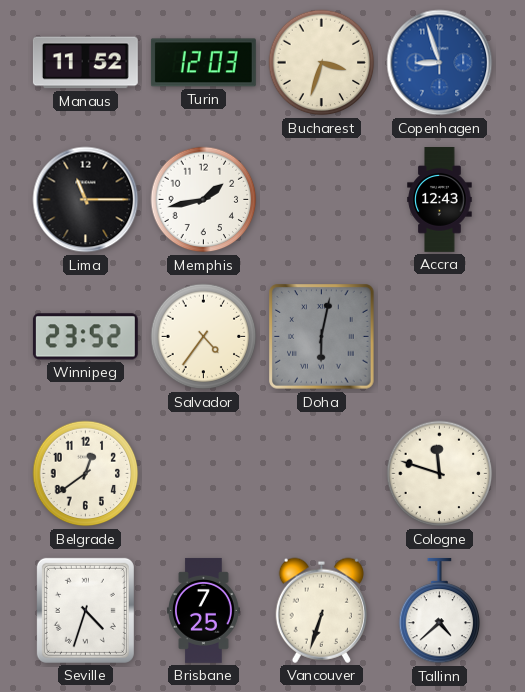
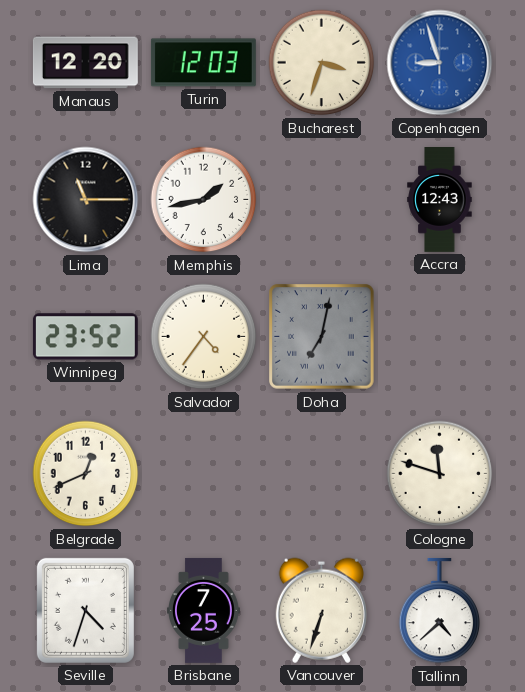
Manaus: 11:52 -> 12:20 (85, 63)
Doha: 6:02 -> 7:02 (322, 337)
Belgrade: 12:39 -> 12:41 (86, 474)
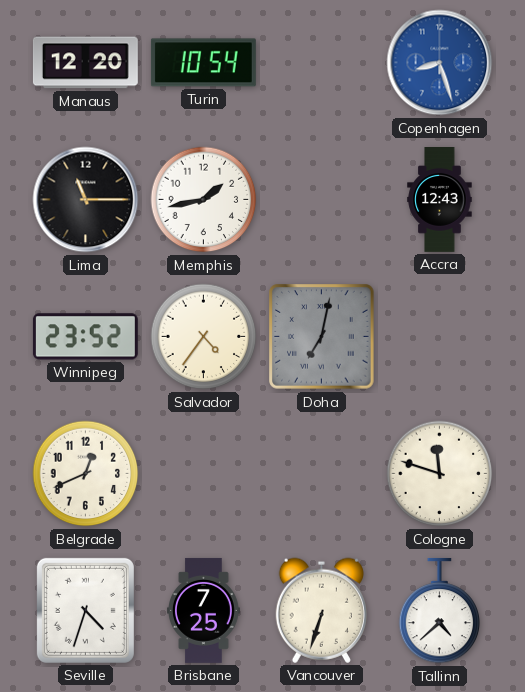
Turin: 12:03 -> 10:54 (203, 63)
Bucharest: 3:33 -> none (322, 63)
Copenhagen: 8:57 -> 8:27 (440, 63)
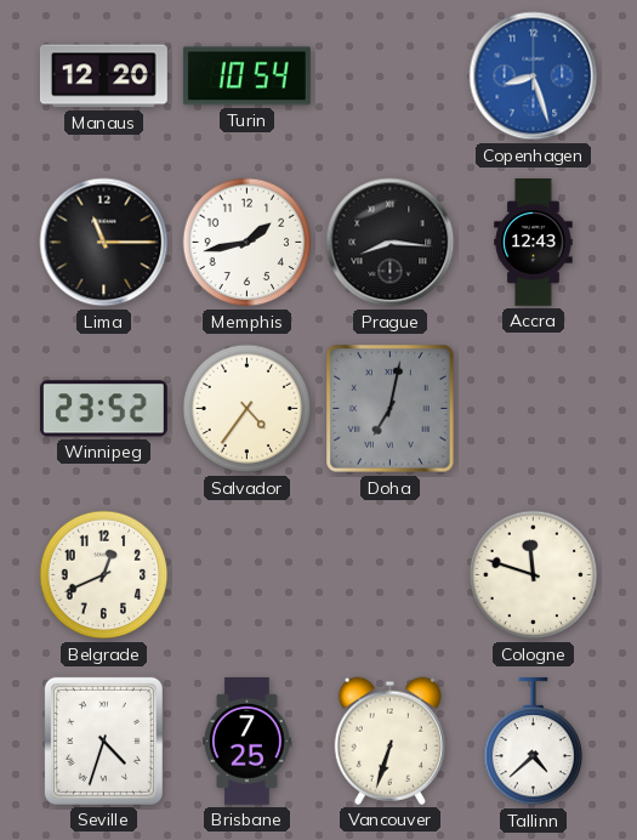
Prague: none -> 8:16 (391, 243)
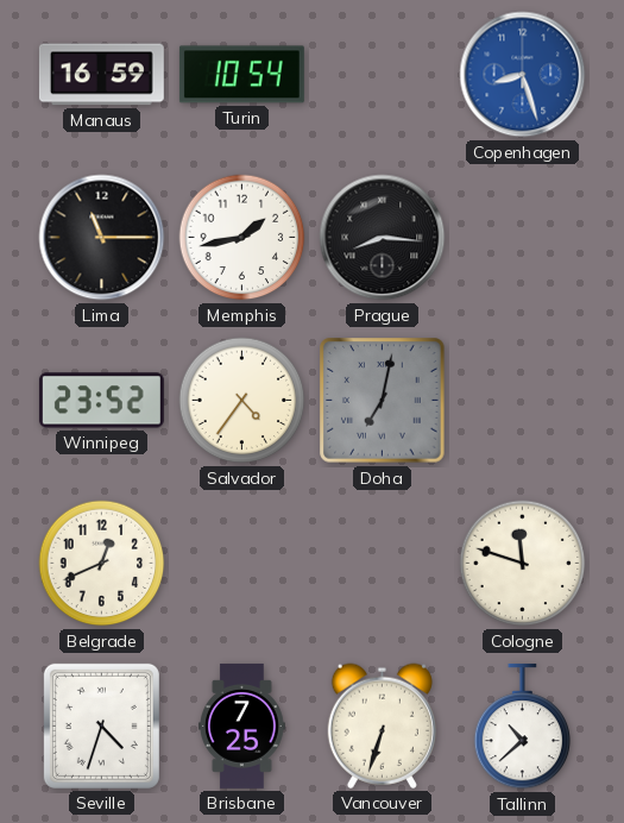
Manaus: 12:20 -> 16:59 (101, 75)
Accra: 12:43 -> none (534, 243)
Tallinn: 4:38 -> 10:38 (523, 727)
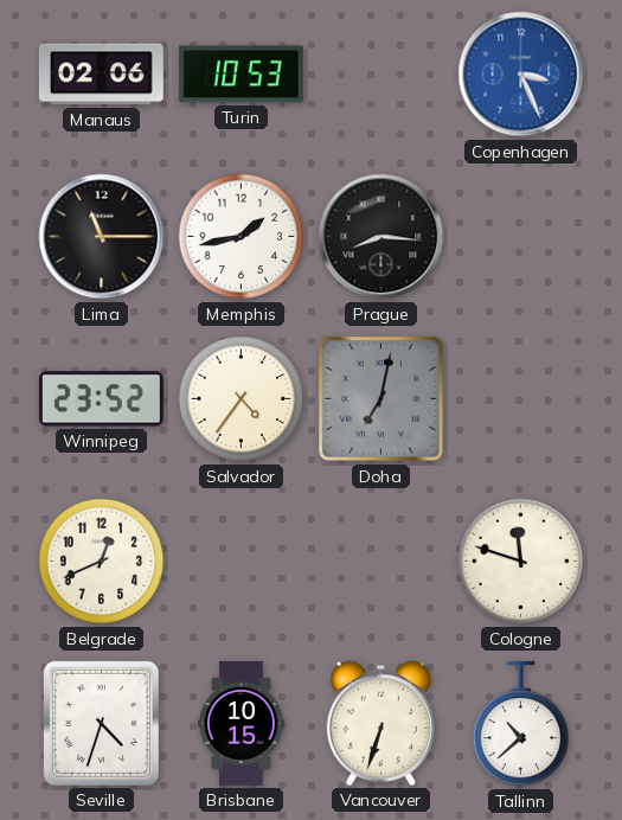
Manaus: 16:59 -> 02:06 (101, 75)
Turin: 10:54 -> 10:53 (241, 75)
Copenhagen: 8:27 -> 3:26 (521, 75)
Brisbane: 7:25 -> 10:15 (242, 723)
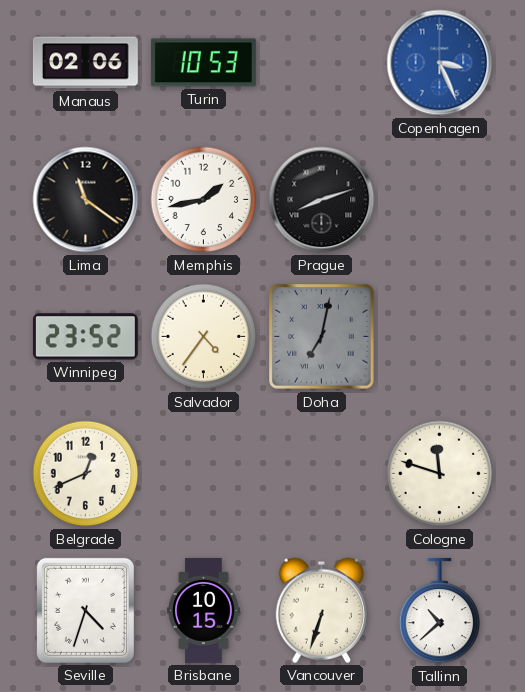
Lima: 11:15 -> 11:21 (86, 200)
Prague: 8:16 -> 8:12 (322, 200)
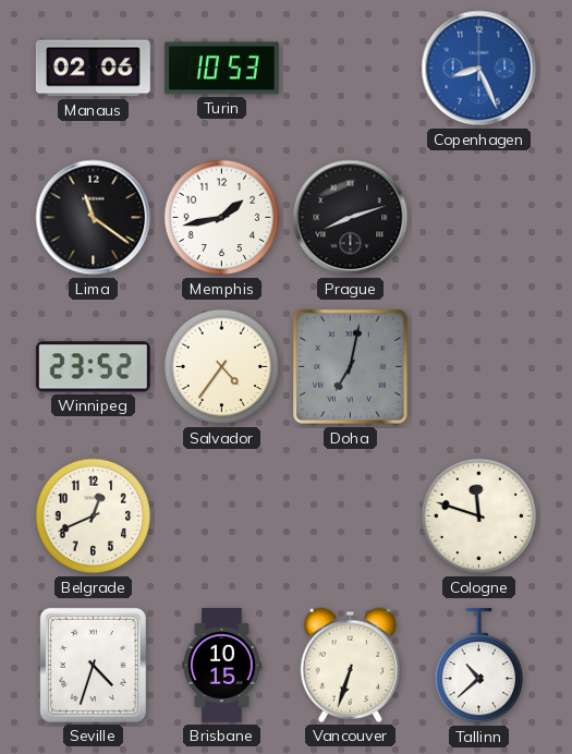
Copenhagen: 3:26 -> 8:26 (479, 69)
